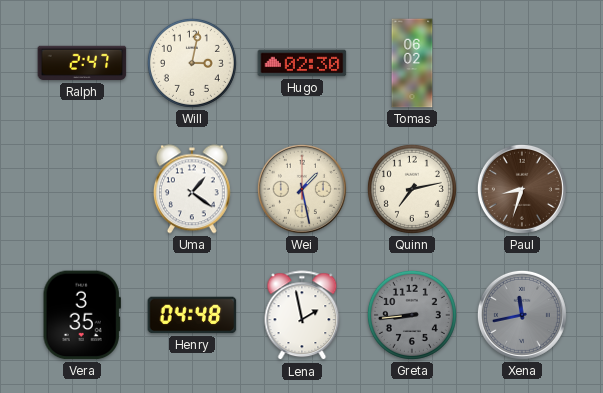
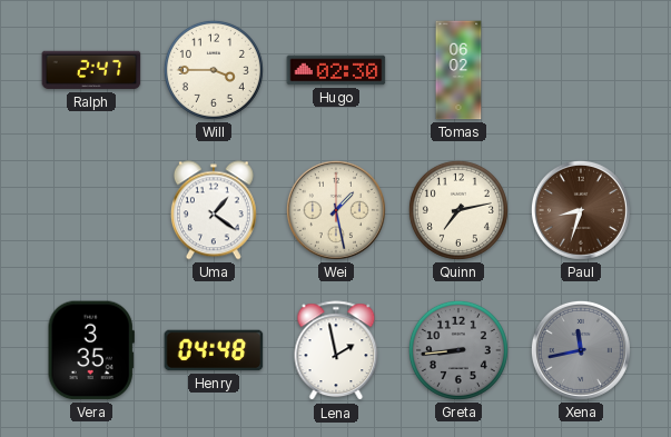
Will: 3:02 -> 3:45 (214, 70)
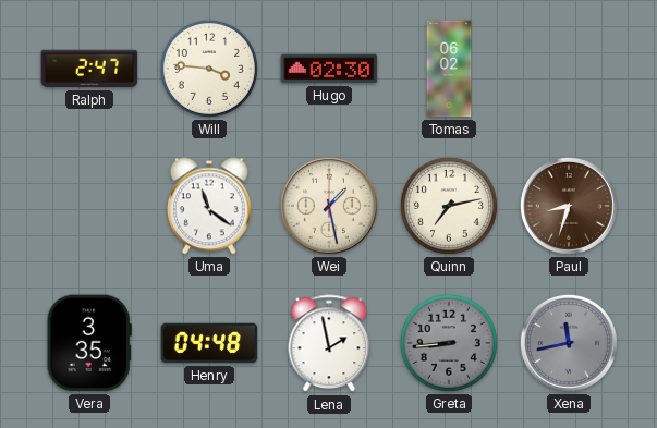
Will: 3:45 -> 3:46 (209, 69)
Uma: 1:21 -> 11:21 (209, 206)
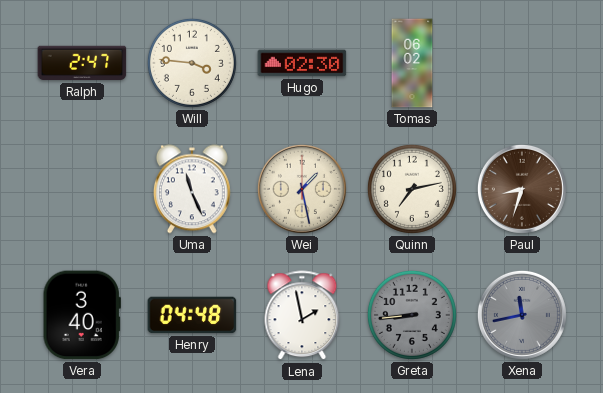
Uma: 11:21 -> 11:26 (192, 189)
Vera: 3:35 -> 3:40 (82, 315)
